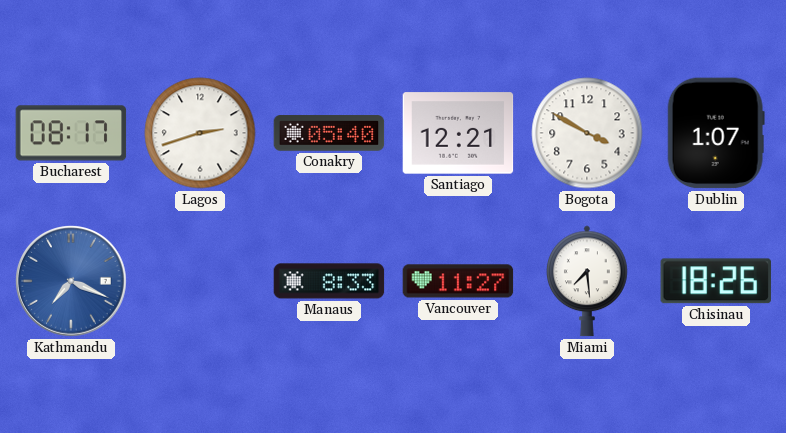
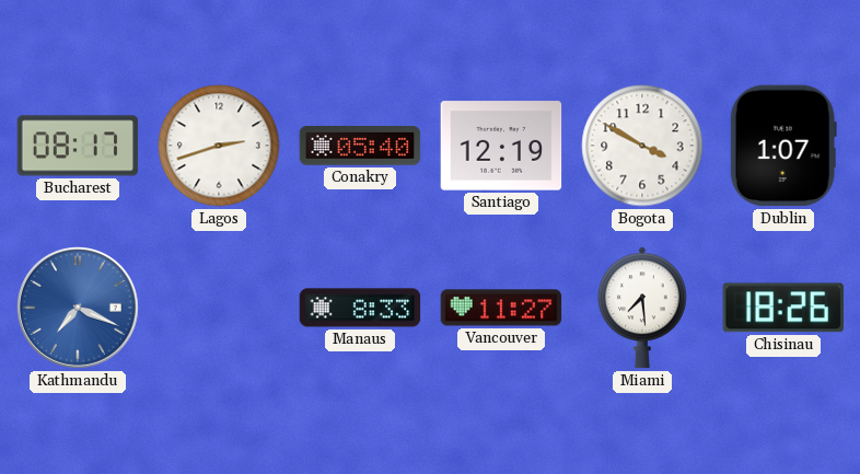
Santiago: 12:21 -> 12:19 (501, 146)
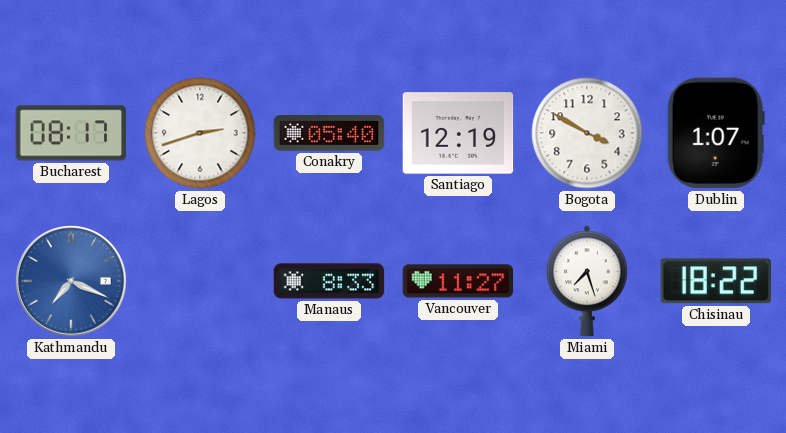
Miami: 7:29 -> 7:27 (588, 281)
Chisinau: 18:26 -> 18:22 (716, 281)
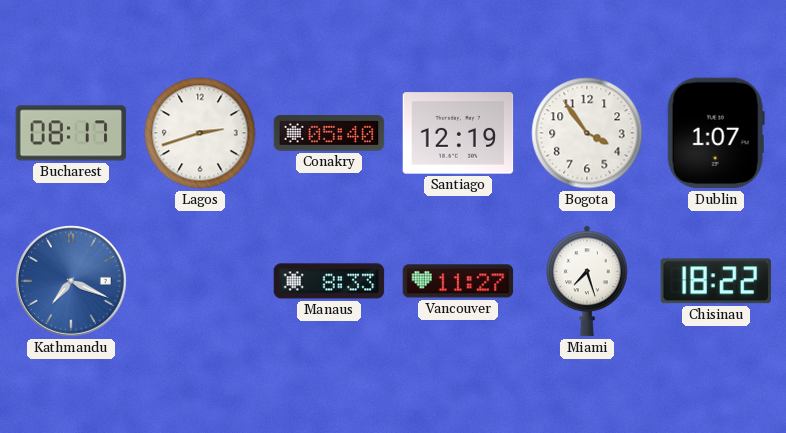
Bogota: 3:50 -> 3:54 (587, 133)
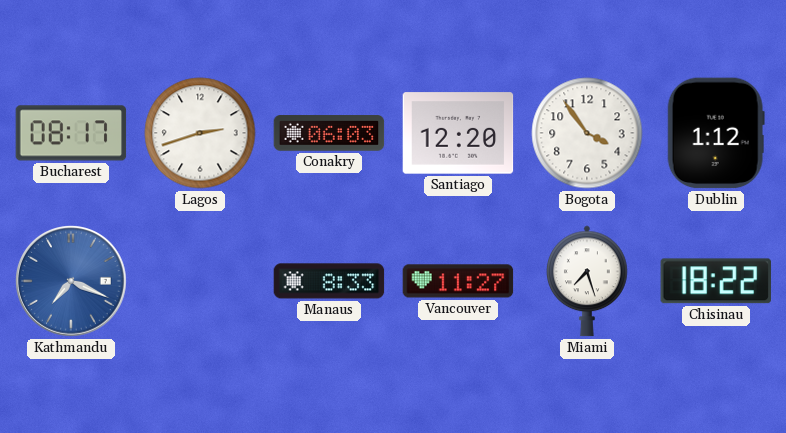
Conakry: 05:40 -> 06:03 (329, 133)
Santiago: 12:19 -> 12:20 (458, 133)
Dublin: 1:07 -> 1:12 (716, 133)
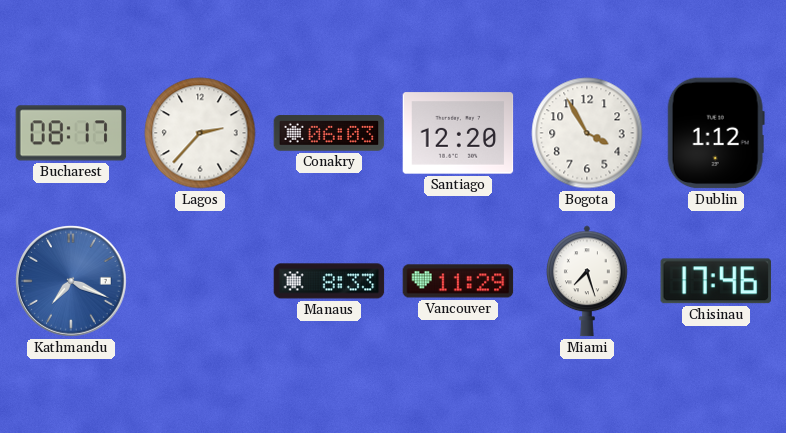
Lagos: 2:42 -> 2:37 (200, 133)
Bogota: 3:54 -> 3:55 (587, 133)
Vancouver: 11:27 -> 11:29 (458, 281)
Chisinau: 18:22 -> 17:46 (716, 281)
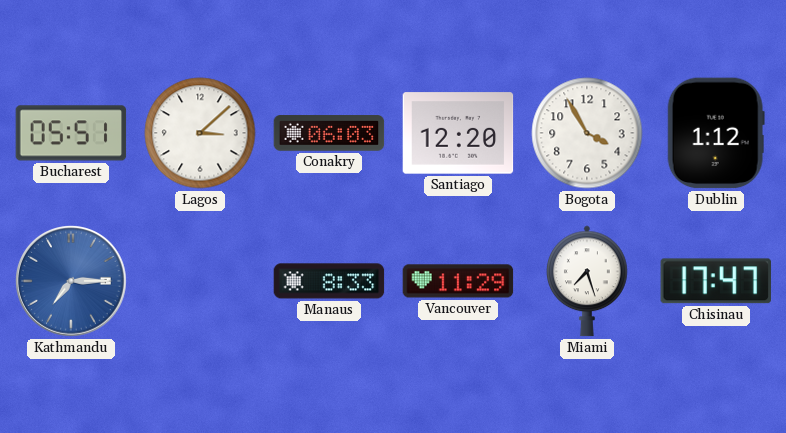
Bucharest: 08:17 -> 05:51 (71, 133)
Lagos: 2:37 -> 3:08 (200, 133)
Kathmandu: 7:19 -> 7:15 (72, 282)
Chisinau: 17:46 -> 17:47 (716, 281)
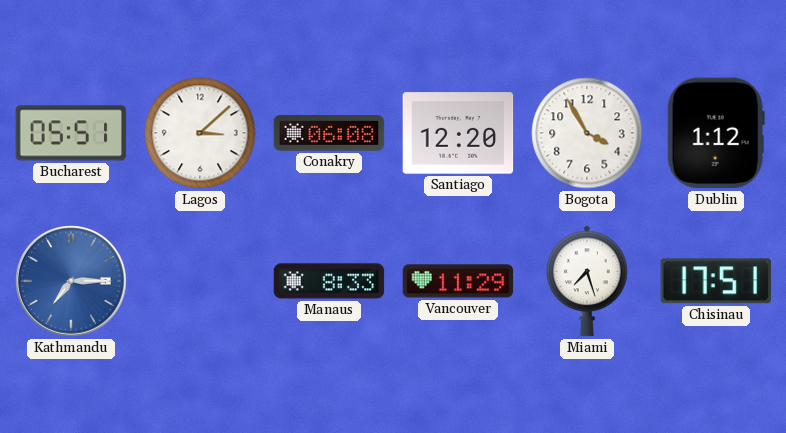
Conakry: 06:03 -> 06:08 (329, 133)
Chisinau: 17:47 -> 17:51 (716, 281)
